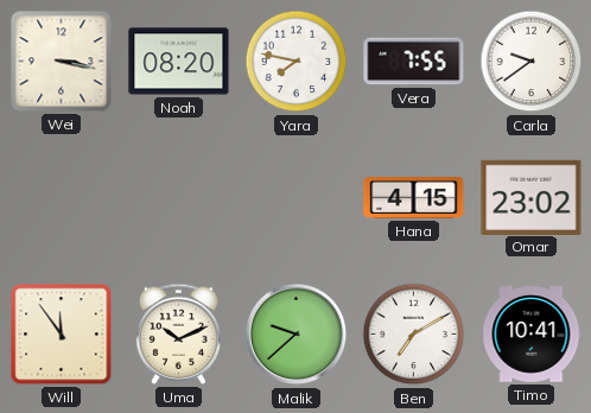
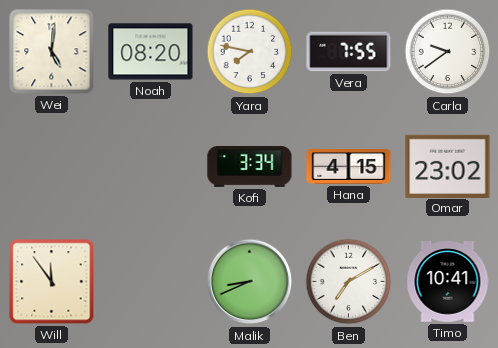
Wei: 3:17 -> 5:01 (52, 52)
Kofi: none -> 3:34 (250, 167)
Uma: 10:11 -> none (178, 333)
Malik: 9:38 -> 8:41 (250, 282)
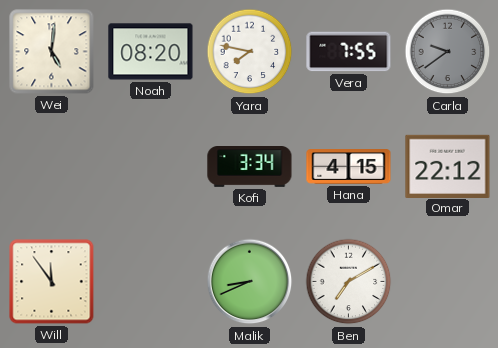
Carla dial: white -> grey (448, 52)
Omar: 23:02 -> 22:12 (448, 166)
Timo: 10:41 -> none (448, 282)
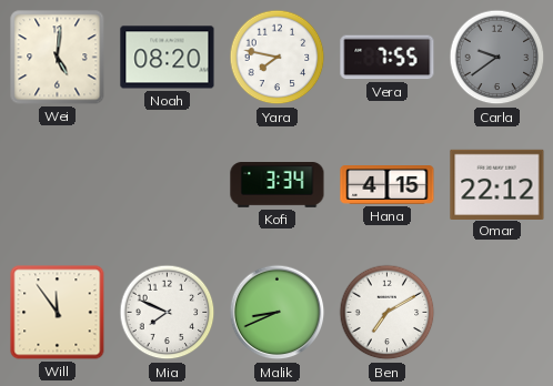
Mia: none -> 7:49 (168, 313)
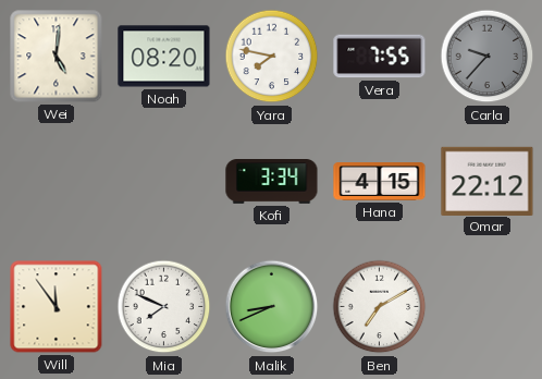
Carla: 9:39 -> 9:37 (488, 57)
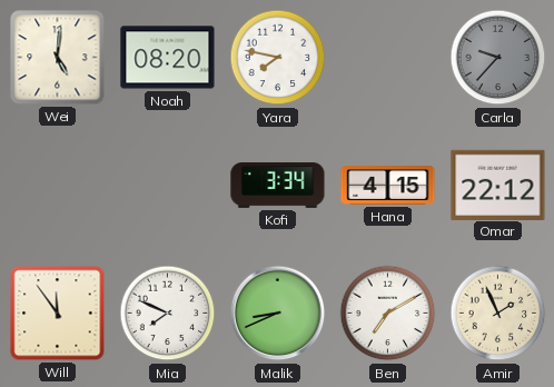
Vera: 7:55 -> none (380, 57)
Amir: none -> 1:56 (498, 314)
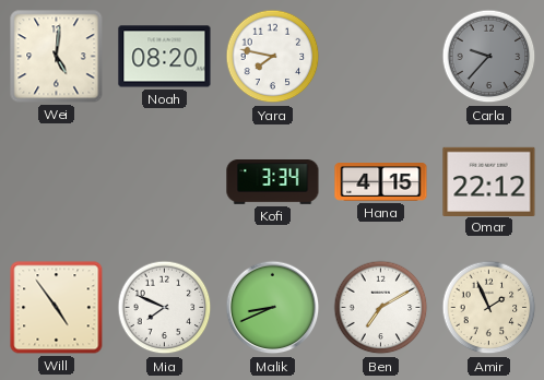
Will: 11:54 -> 4:54 (57, 308)
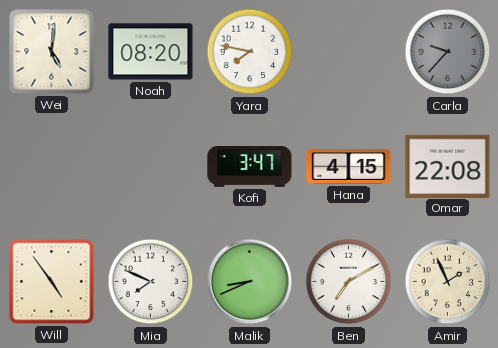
Kofi: 3:34 -> 3:47 (250, 167)
Omar: 22:12 -> 22:08 (448, 166)
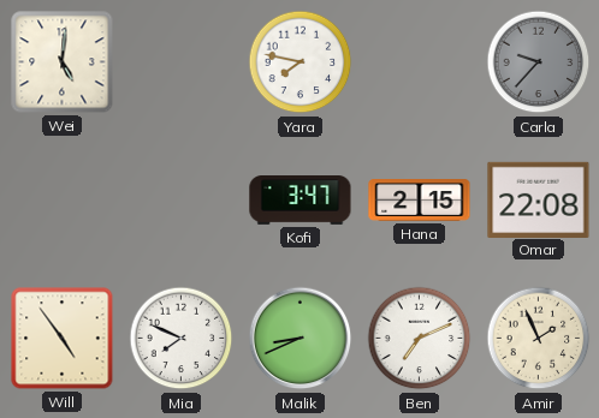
Noah: 08:20 -> none (151, 52)
Hana: 4:15 -> 2:15 (420, 201)
Ben: 7:10 -> 7:11 (420, 339)
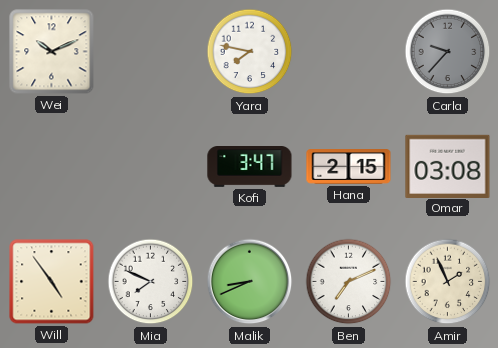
Wei: 5:01 -> 10:11 (52, 52)
Omar: 22:08 -> 03:08 (448, 166)
